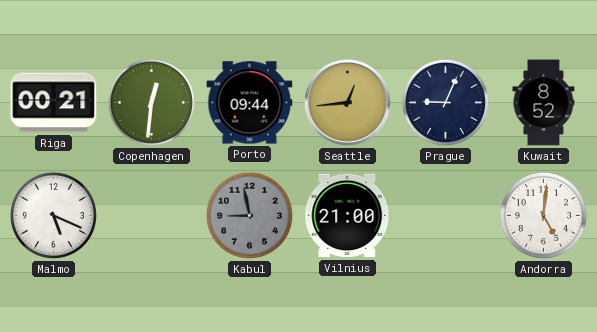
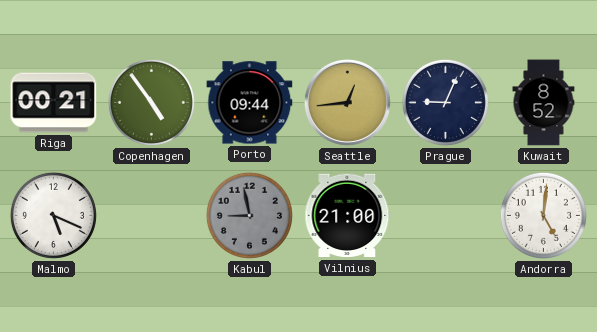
Copenhagen: 12:31 -> 4:54 (151, 102)
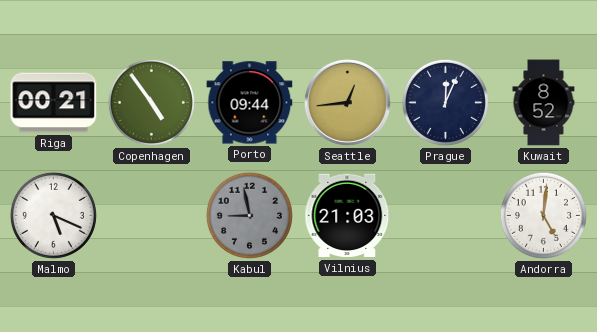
Prague: 9:04 -> 12:04 (445, 102)
Vilnius: 21:00 -> 21:03 (348, 216)
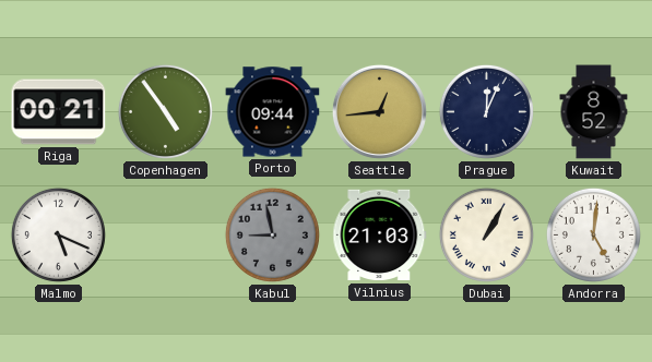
Dubai: none -> 1:05 (486, 234)
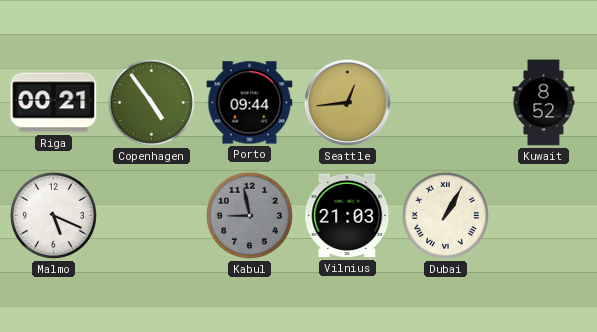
Prague: 12:04 -> none (486, 111)
Andorra: 5:01 -> none (593, 234)
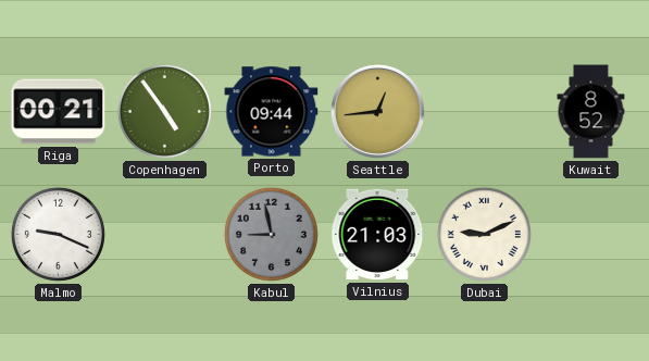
Malmo: 5:19 -> 9:19 (58, 234)
Dubai: 1:05 -> 9:11 (484, 234)
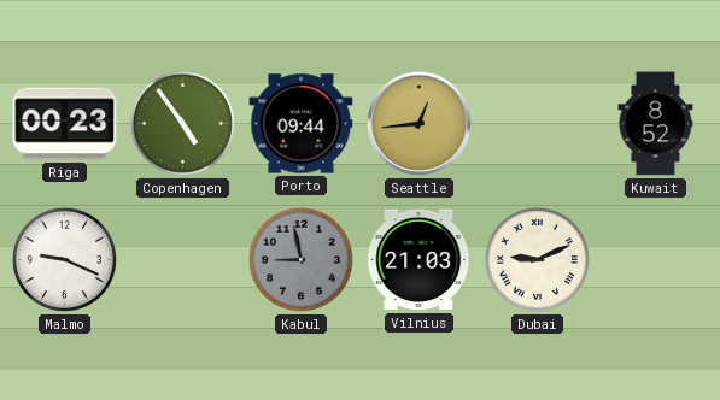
Riga: 00:21 -> 00:23 (65, 124)
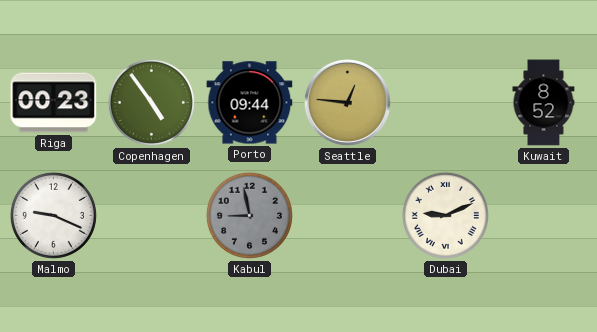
Seattle: 12:44 -> 12:46 (347, 102)
Vilnius: 21:03 -> none (420, 260)
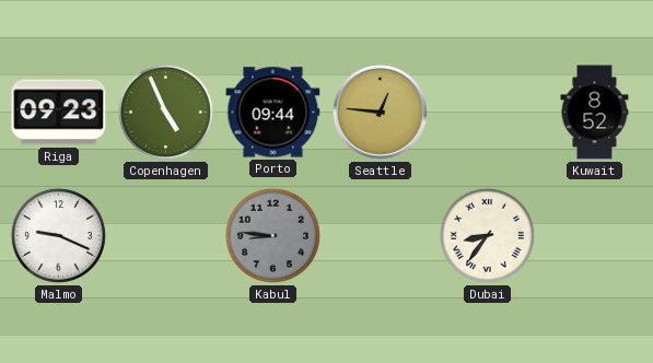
Riga: 00:23 -> 09:23 (59, 113)
Copenhagen: 4:54 -> 4:56 (165, 112)
Kabul: 8:58 -> 8:46 (272, 235)
Dubai: 9:11 -> 8:36 (487, 235)
